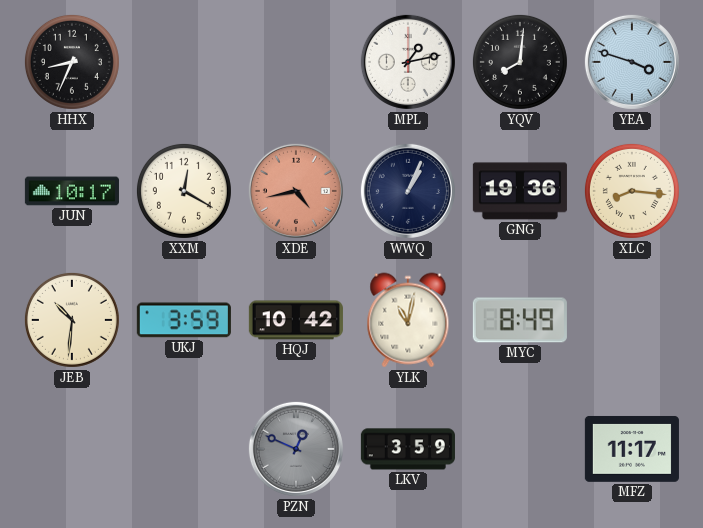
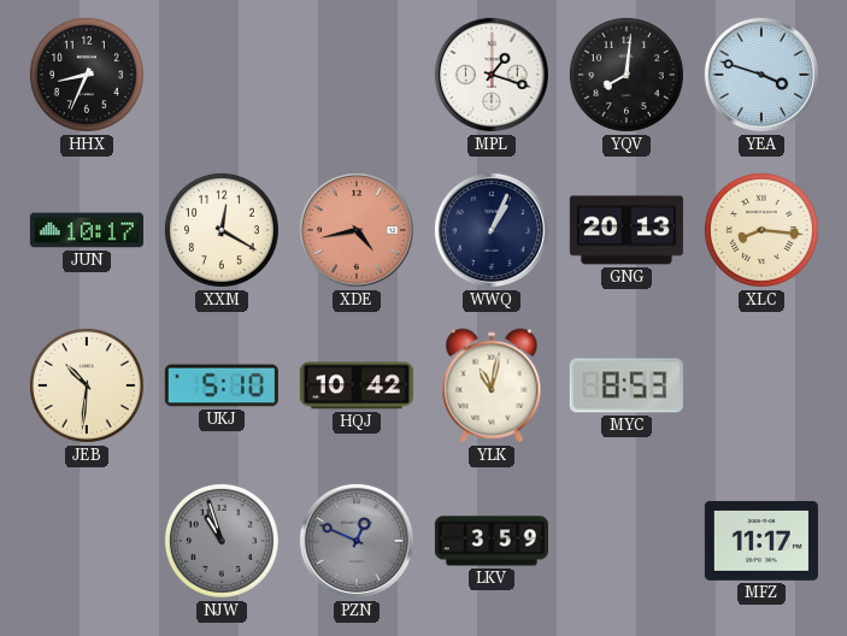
MPL: 1:13 -> 1:18 (492, 75)
GNG: 19:36 -> 20:13 (627, 230)
UKJ: 3:59 -> 5:10 (222, 385)
MYC: 8:49 -> 8:53 (627, 385)
NJW: none -> 10:57 (222, 541)
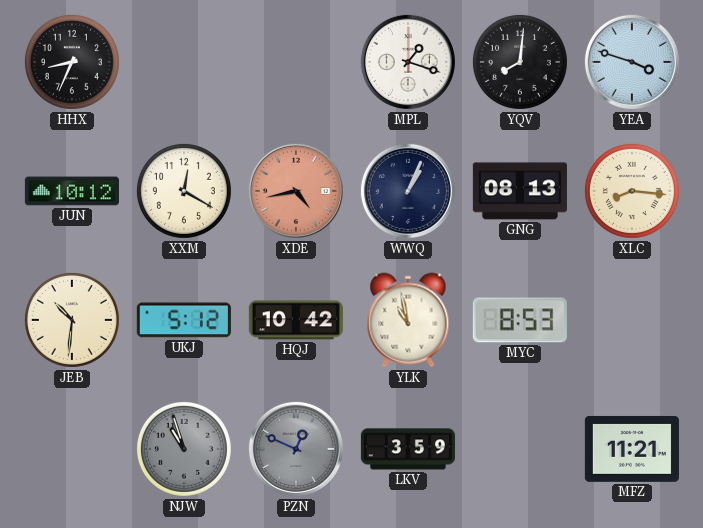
JUN: 10:17 -> 10:12 (72, 191)
GNG: 20:13 -> 08:13 (520, 191)
UKJ: 5:10 -> 5:12 (184, 320)
YLK: 11:02 -> 10:58 (408, 320)
MFZ: 11:17 -> 11:21 (632, 449)
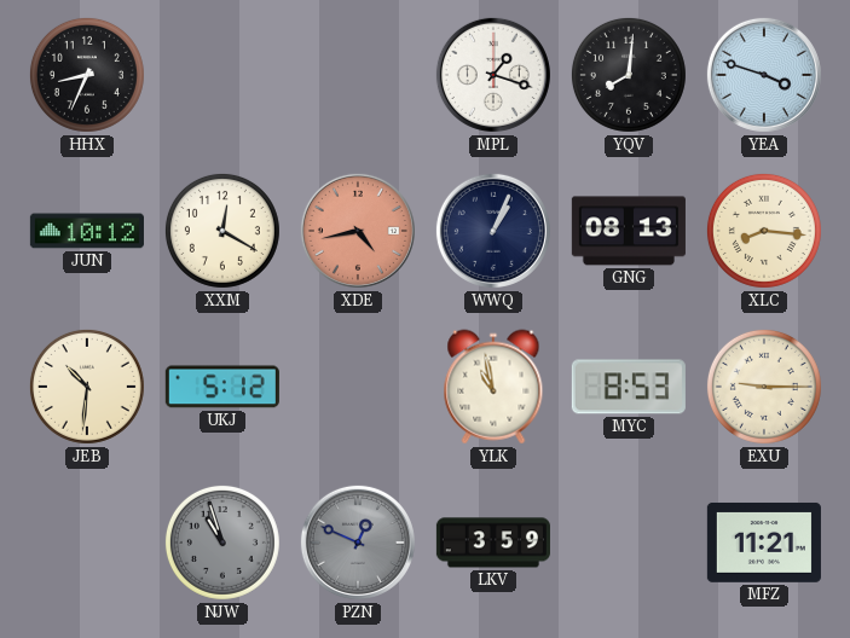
HQJ: 10:42 -> none (296, 320)
EXU: none -> 9:15 (764, 387)
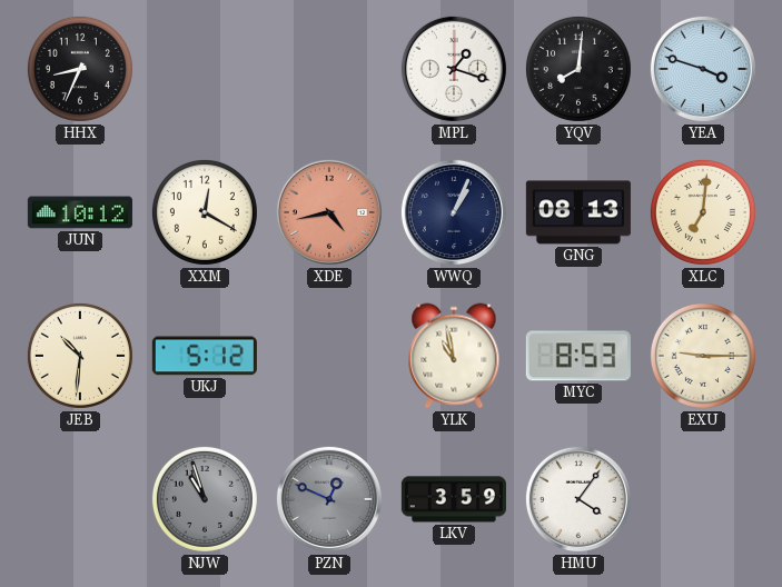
XLC: 8:16 -> 7:01 (703, 212)
HMU: none -> 4:06 (578, 499)
MFZ: 11:21 -> none (764, 543)
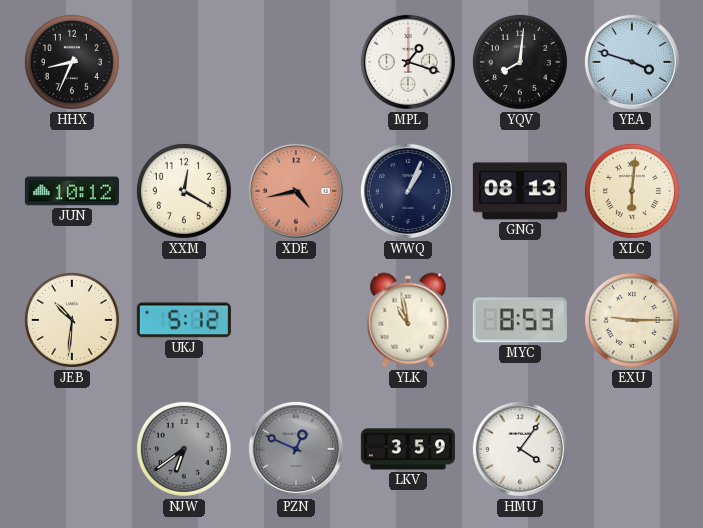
XLC: 7:01 -> 6:01 (632, 191)
NJW: 10:57 -> 6:39 (184, 449)
